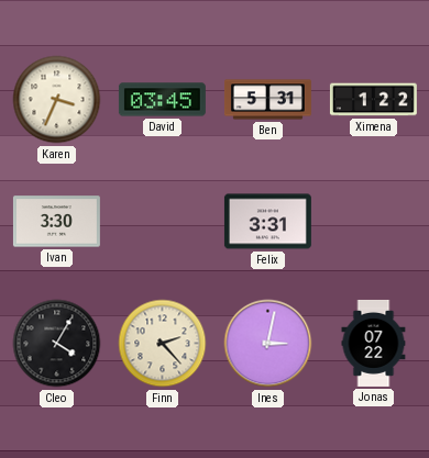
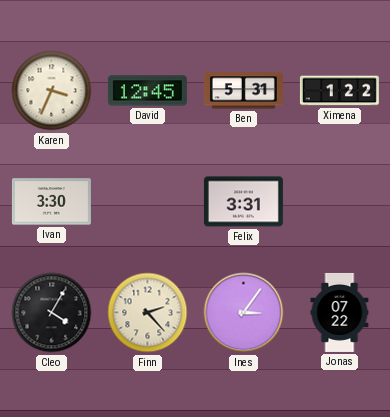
David: 03:45 -> 12:45 (147, 91)
Ines: 3:02 -> 3:06 (244, 313)
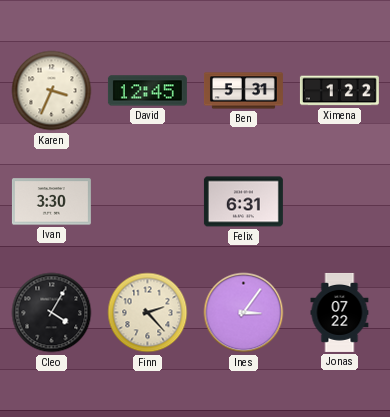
Felix: 3:31 -> 6:31 (243, 202)
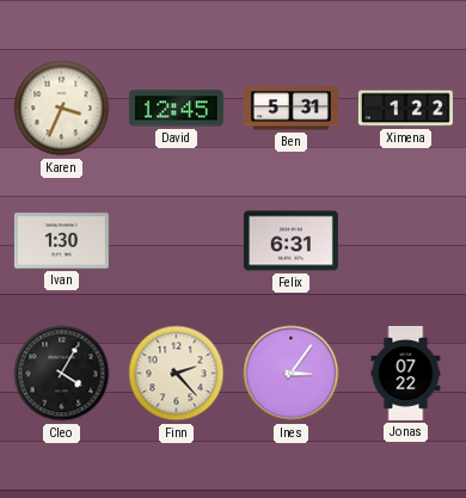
Ivan: 3:30 -> 1:30 (61, 241)
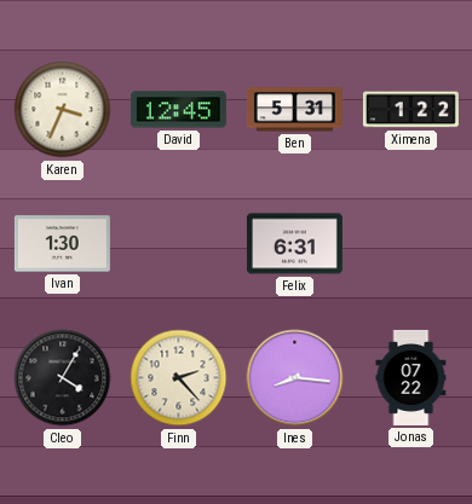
Ines: 3:06 -> 8:16 (295, 378)
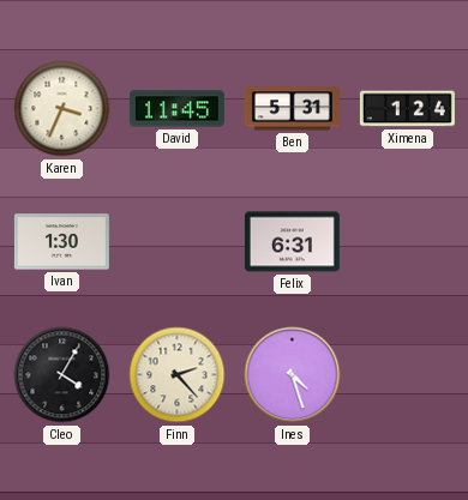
David: 12:45 -> 11:45 (176, 109)
Ximena: 1:22 -> 1:24 (407, 109)
Ines: 8:16 -> 4:27 (293, 375)
Jonas: 07:22 -> none (411, 377)
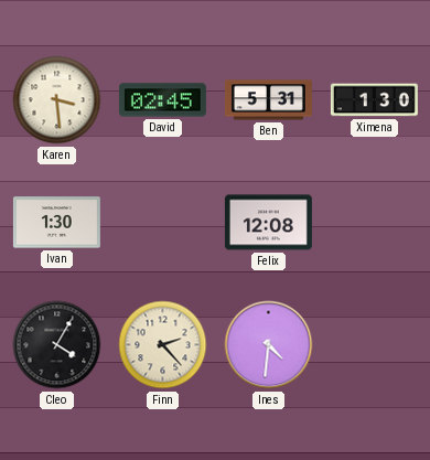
Karen: 3:34 -> 3:29 (57, 100)
David: 11:45 -> 02:45 (162, 100)
Ximena: 1:24 -> 1:30 (374, 100)
Felix: 6:31 -> 12:08 (268, 223)
Ines: 4:27 -> 4:31 (269, 345)
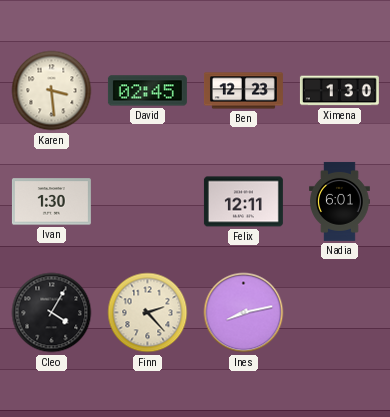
Ben: 5:31 -> 12:23 (243, 91)
Felix: 12:08 -> 12:11 (243, 202)
Nadia: none -> 6:01 (340, 201)
Ines: 4:31 -> 8:13 (244, 313)
